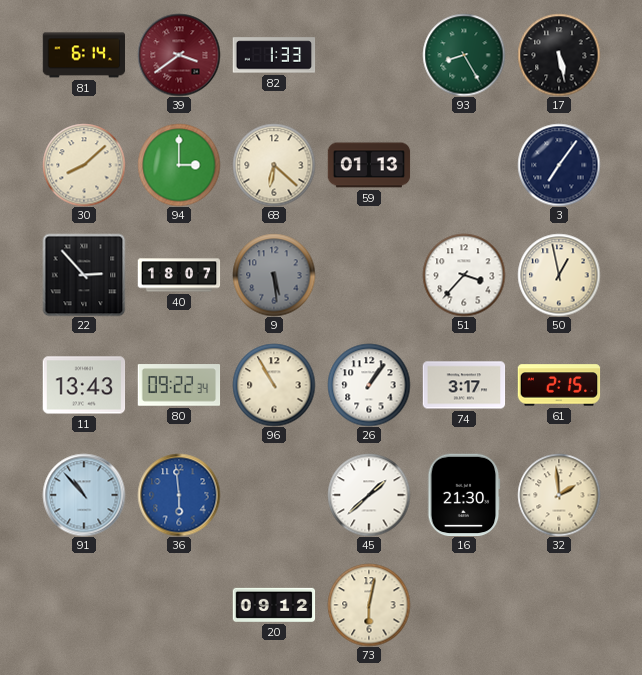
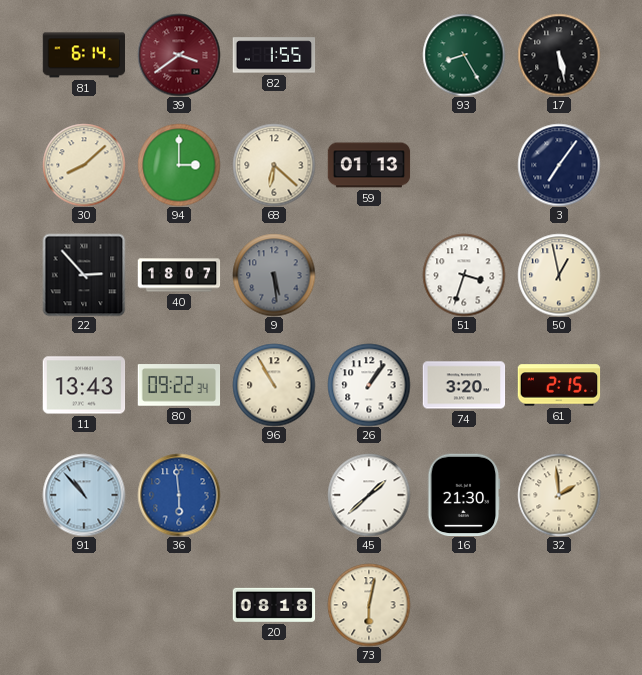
82: 1:33 -> 1:55 (274, 55)
51: 3:37 -> 3:33 (464, 275)
74: 3:17 -> 3:20 (464, 385)
20: 09:12 -> 08:18 (274, 605)
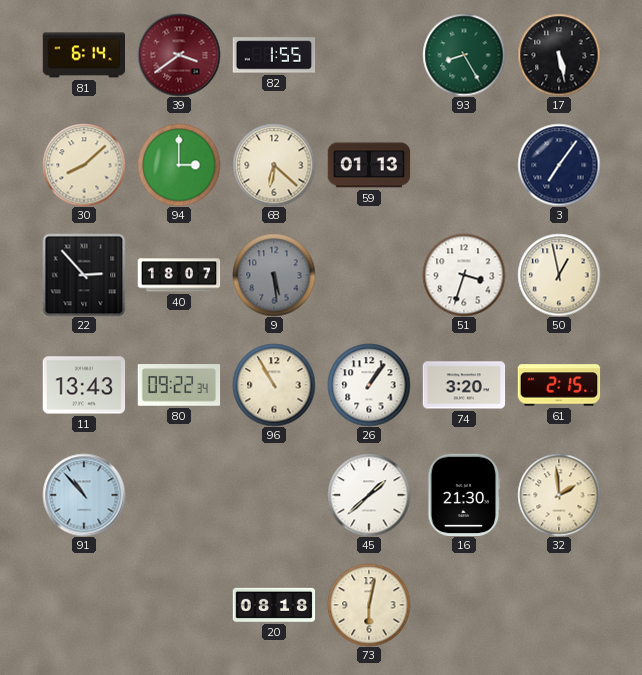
36: 5:59 -> none (179, 495)
